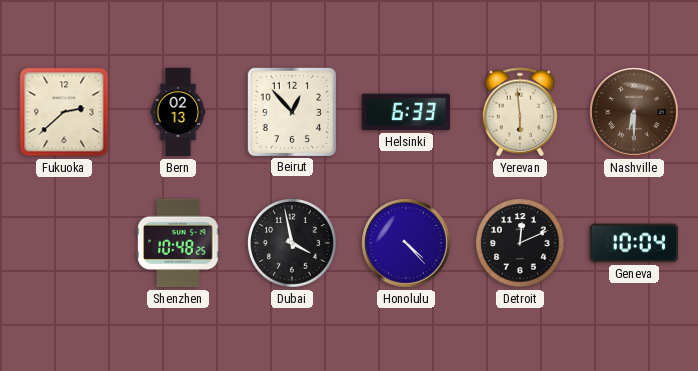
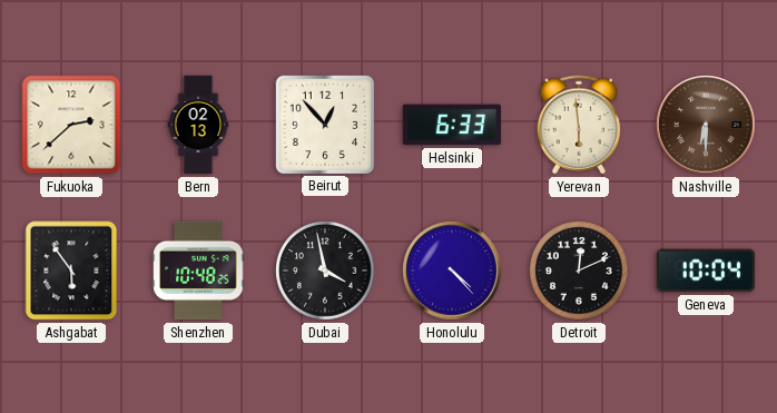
Ashgabat: none -> 5:54 (71, 271)
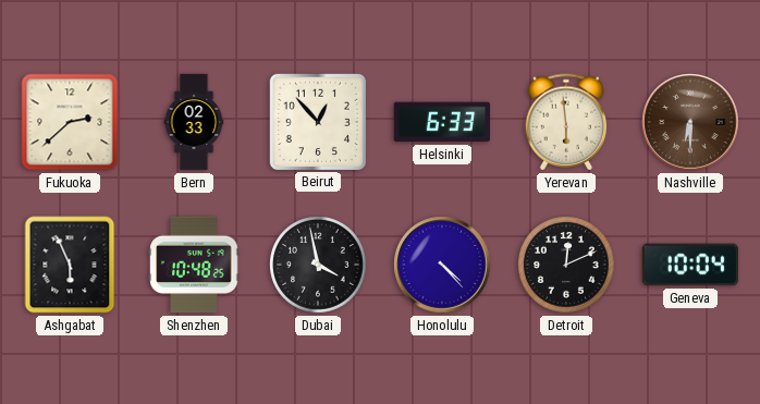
Bern: 02:13 -> 02:33 (194, 122)
Ashgabat: 5:54 -> 5:56 (70, 265)
